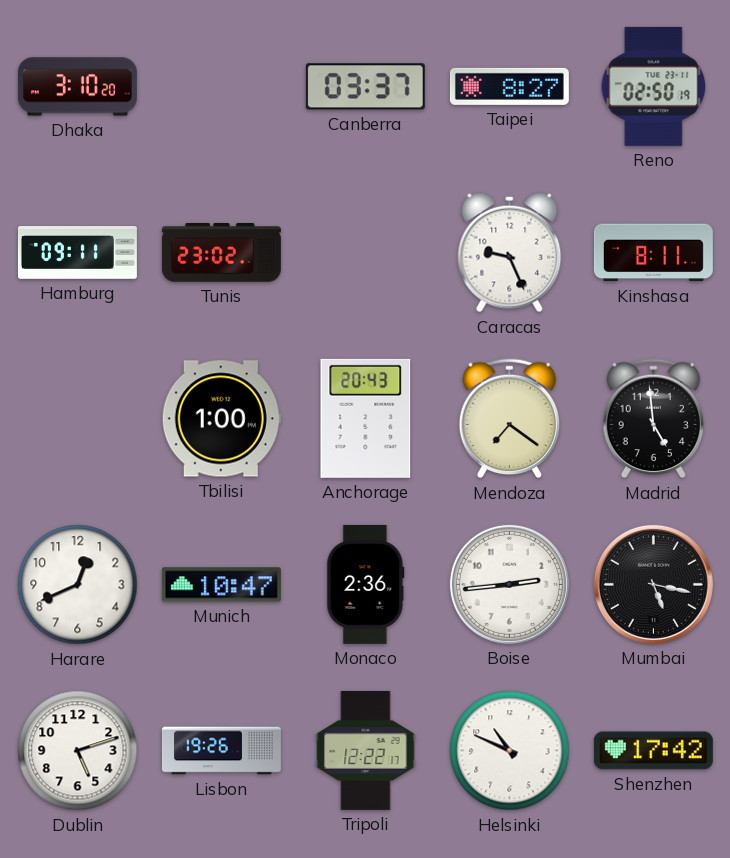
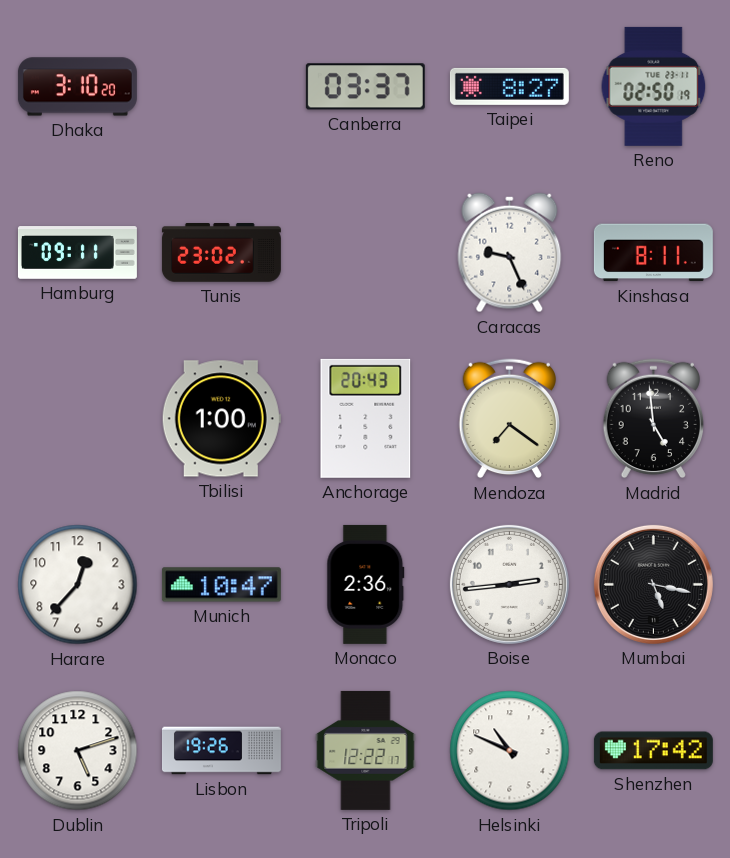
Harare: 12:41 -> 12:37 (78, 585)
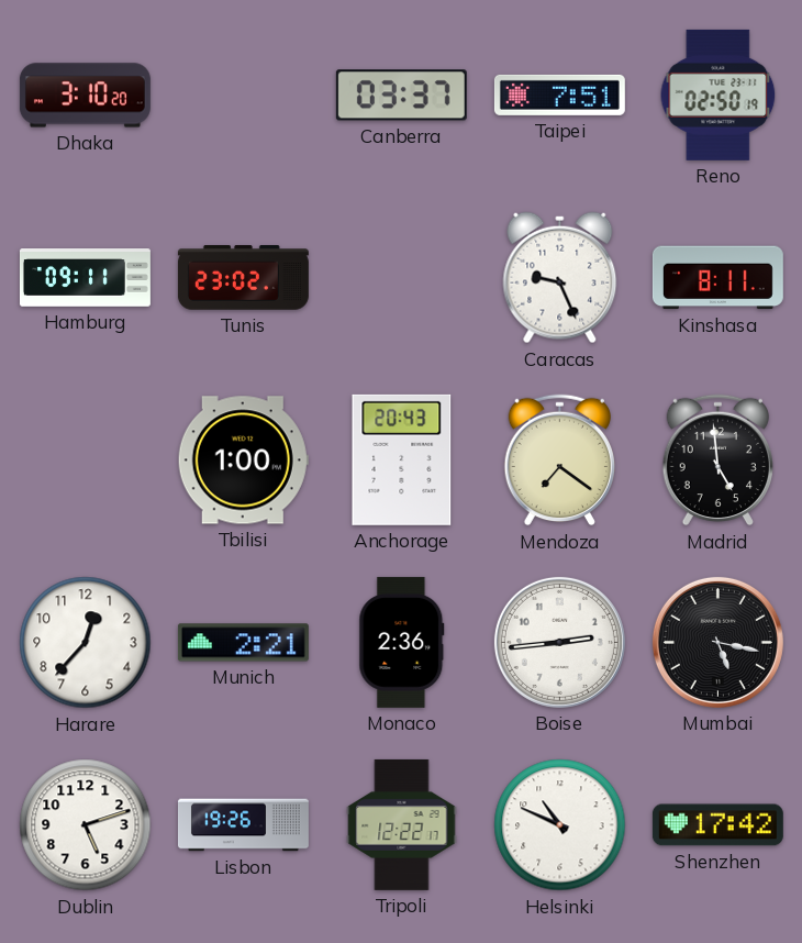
Taipei: 8:27 -> 7:51 (559, 95)
Munich: 10:47 -> 2:21 (243, 643)
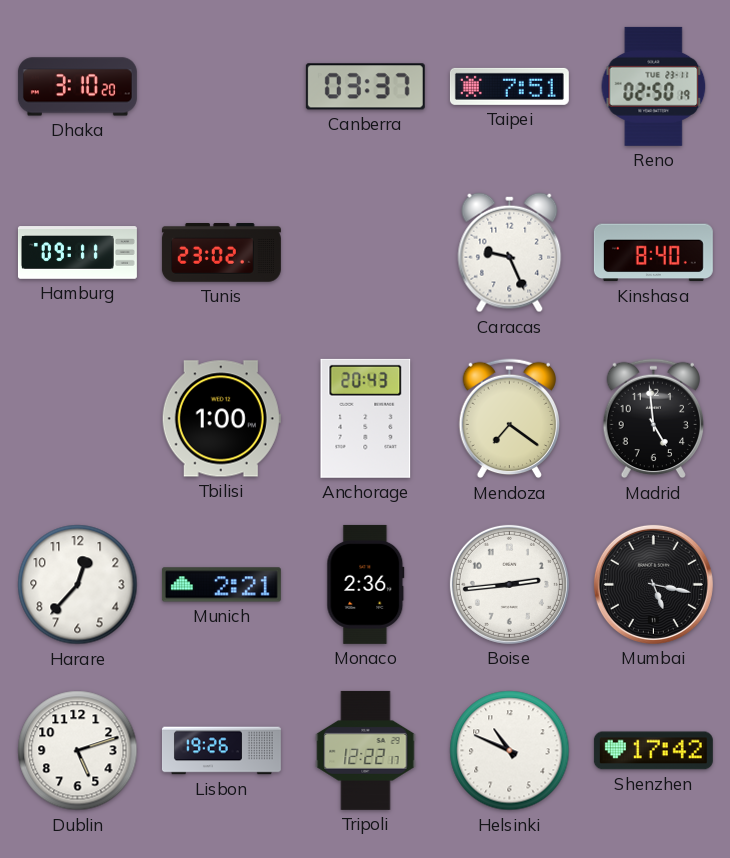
Kinshasa: 8:11 -> 8:40 (653, 253)
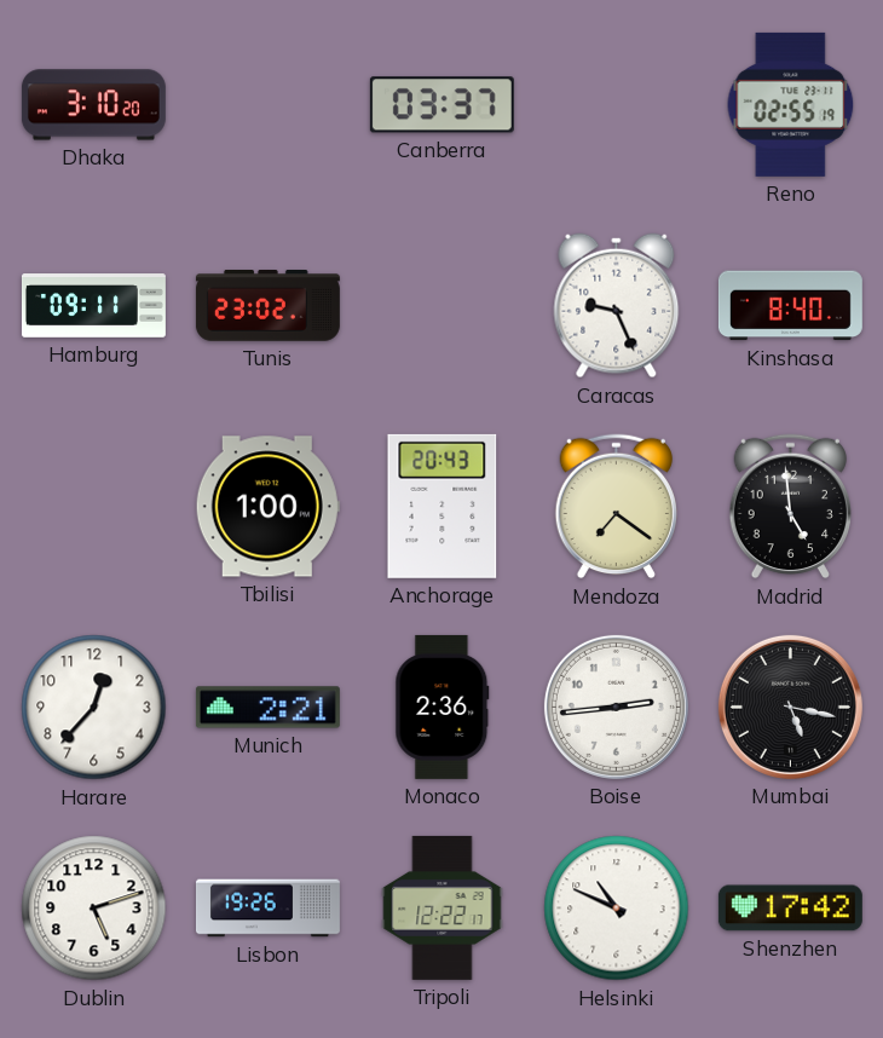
Taipei: 7:51 -> none (509, 86)
Reno: 02:50 -> 02:55 (791, 104)
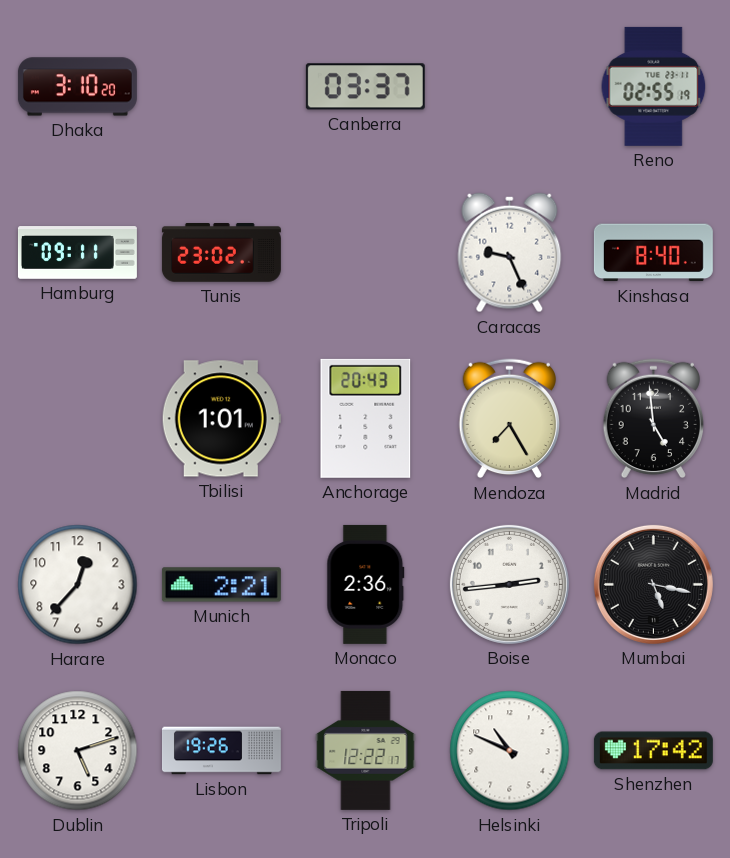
Tbilisi: 1:00 -> 1:01 (221, 419)
Mendoza: 7:21 -> 7:25 (509, 419)
